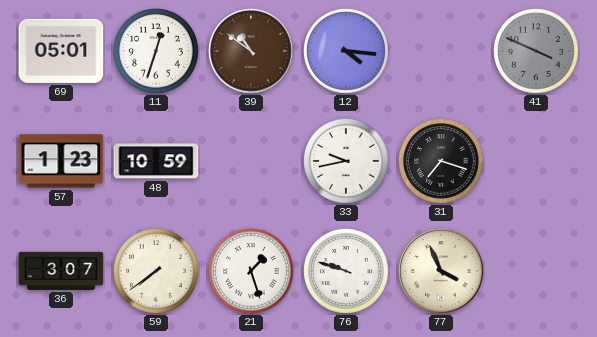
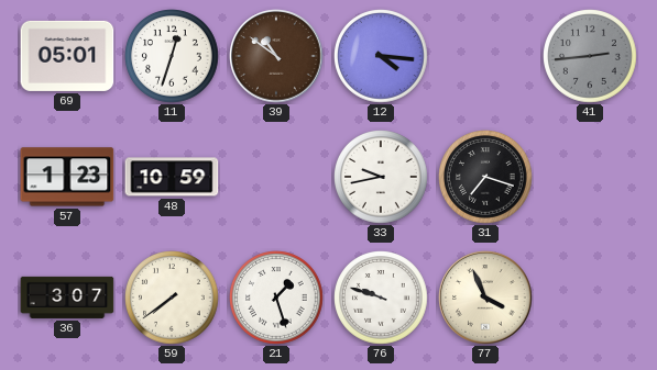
41: 3:49 -> 2:44 (591, 57)
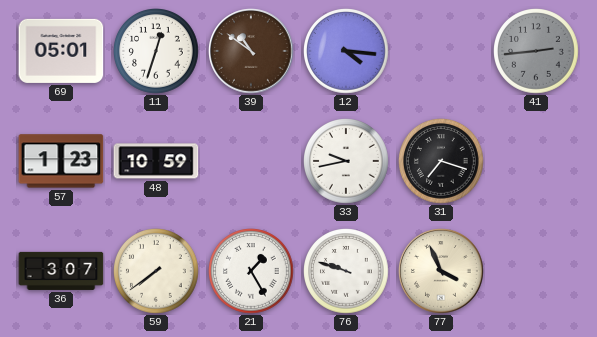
21: 1:27 -> 1:25 (252, 272)
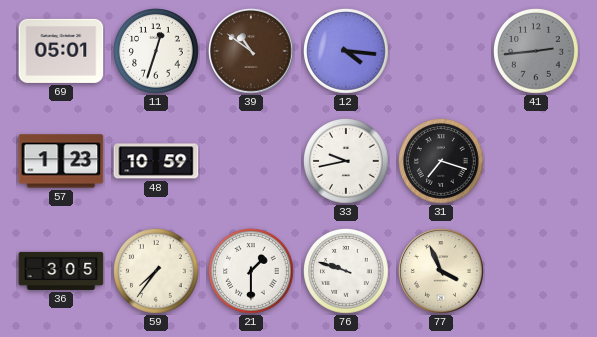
36: 3:07 -> 3:05 (61, 271)
59: 7:39 -> 7:36 (157, 272)
21: 1:25 -> 1:30 (252, 272)
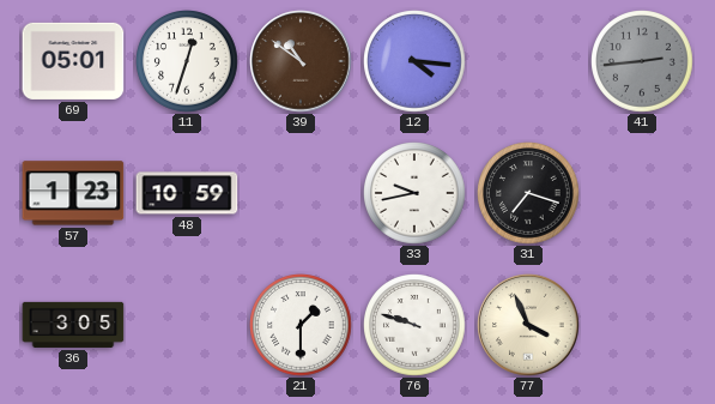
59: 7:36 -> none (157, 272)
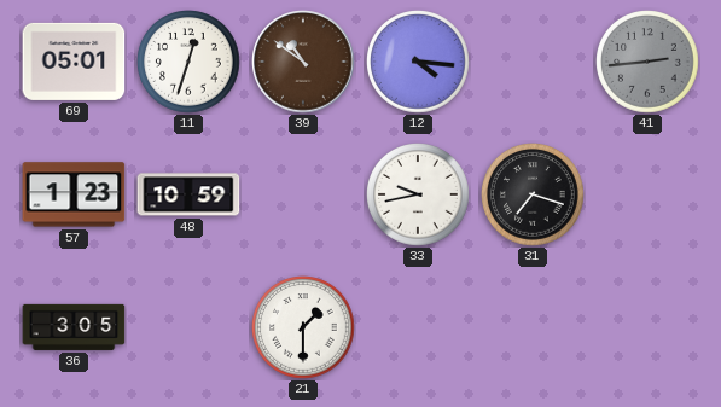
76: 9:48 -> none (416, 326)
77: 3:56 -> none (528, 325)
